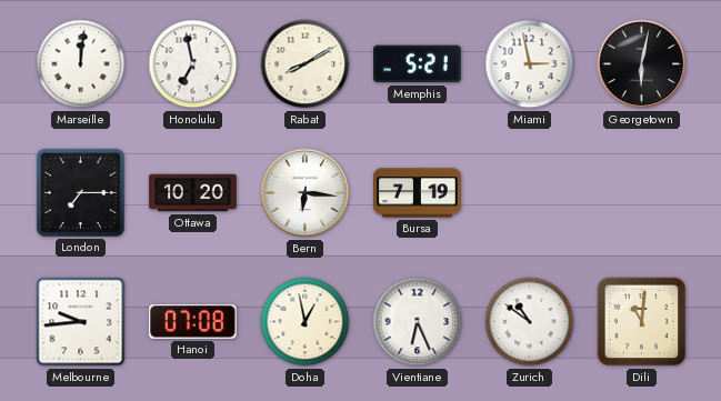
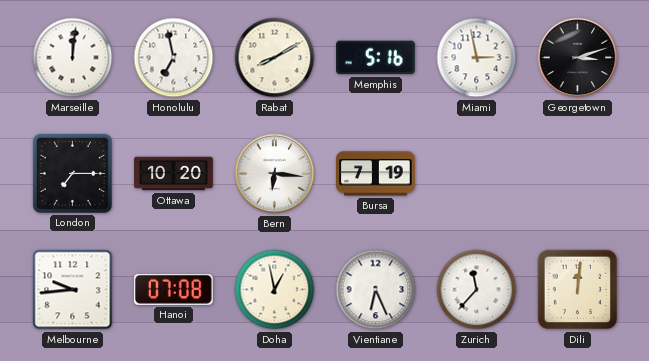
Memphis: 5:21 -> 5:16 (376, 58)
Georgetown: 6:02 -> 3:12 (578, 58)
Zurich: 10:51 -> 11:37 (477, 290)
Dili: 11:01 -> 12:01 (578, 290)
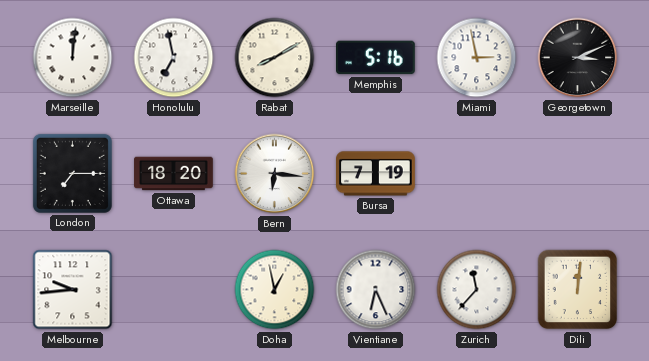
Georgetown: 3:12 -> 3:11 (578, 58)
Ottawa: 10:20 -> 18:20 (174, 174)
Hanoi: 07:08 -> none (173, 289)
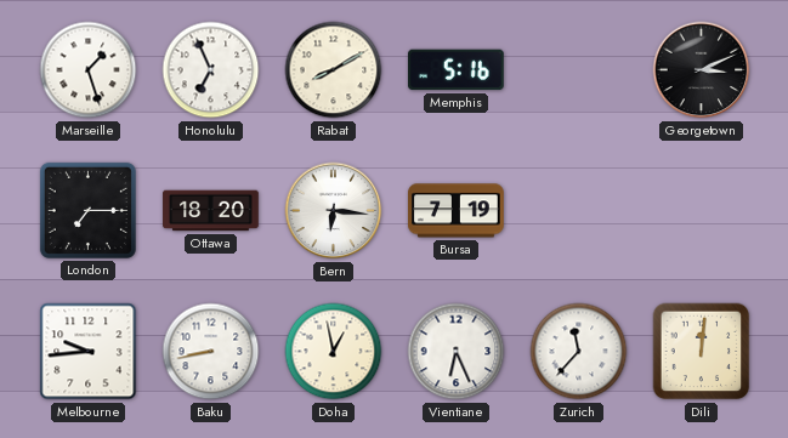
Marseille: 12:01 -> 1:27 (89, 70)
Honolulu: 6:58 -> 6:56 (211, 70)
Miami: 2:58 -> none (477, 58)
Baku: none -> 8:43 (211, 352)
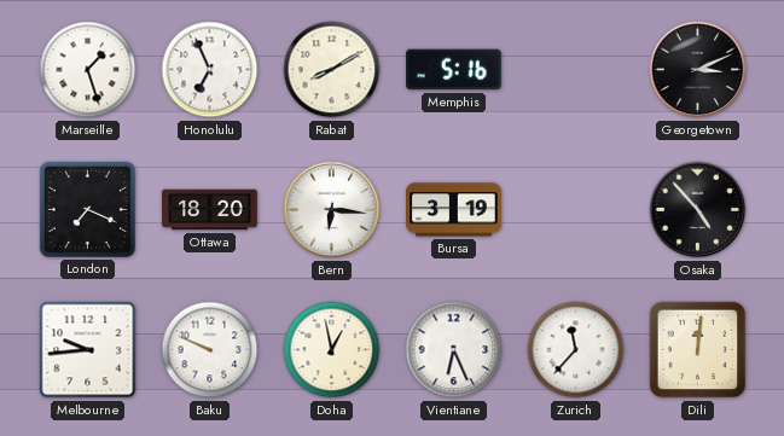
London: 7:15 -> 7:19 (87, 209)
Bursa: 7:19 -> 3:19 (454, 210)
Osaka: none -> 4:53 (698, 210)
Baku: 8:43 -> 9:49 (210, 350)
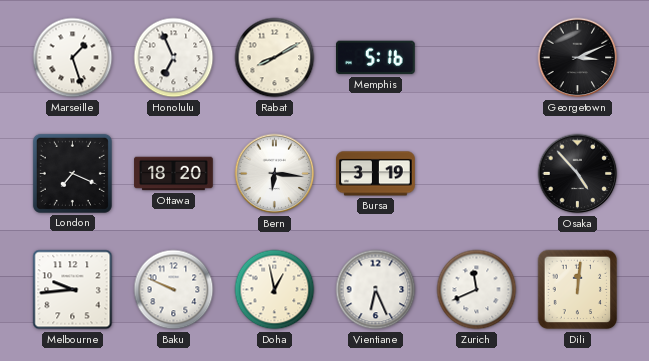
Zurich: 11:37 -> 11:41 (477, 290)
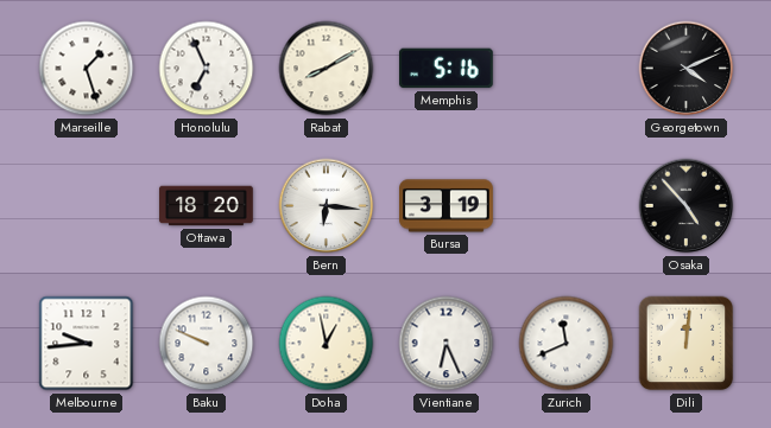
Georgetown: 3:11 -> 4:11 (687, 69)
London: 7:19 -> none (72, 173)
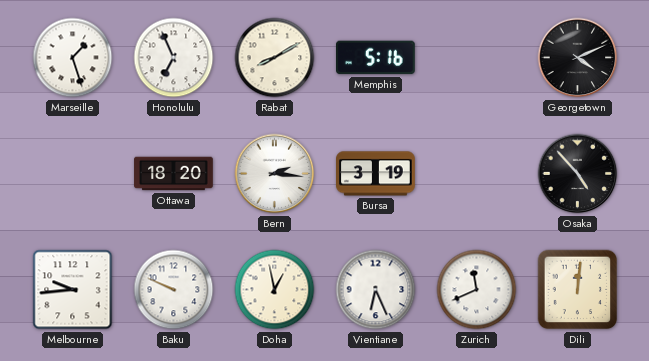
Bern: 6:16 -> 2:16 (275, 174)
